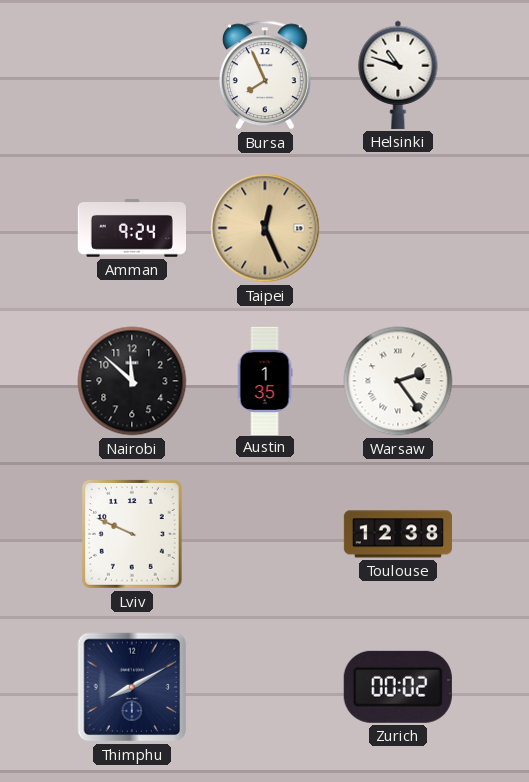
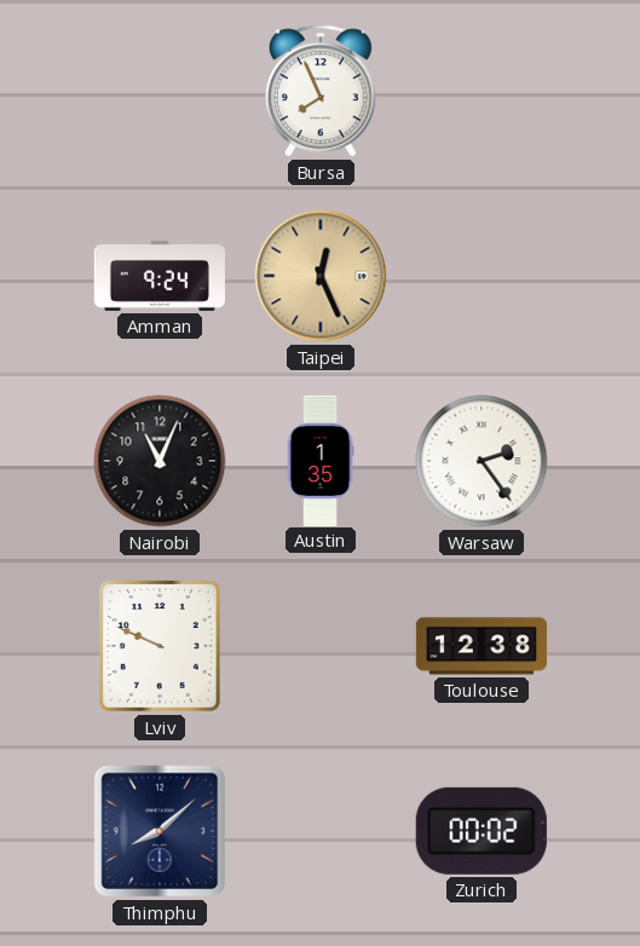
Helsinki: 10:48 -> none (398, 75)
Nairobi: 11:52 -> 11:04 (160, 461)
Thimphu: 8:10 -> 8:08 (160, 831)
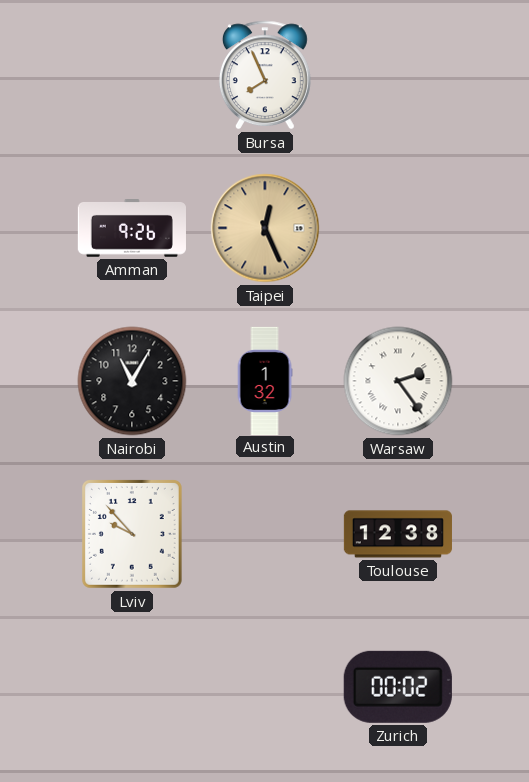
Amman: 9:24 -> 9:26 (132, 229)
Nairobi: 11:04 -> 11:05 (132, 381)
Austin: 1:35 -> 1:32 (265, 380)
Lviv: 9:49 -> 9:53 (132, 534)
Thimphu: 8:08 -> none (160, 831)
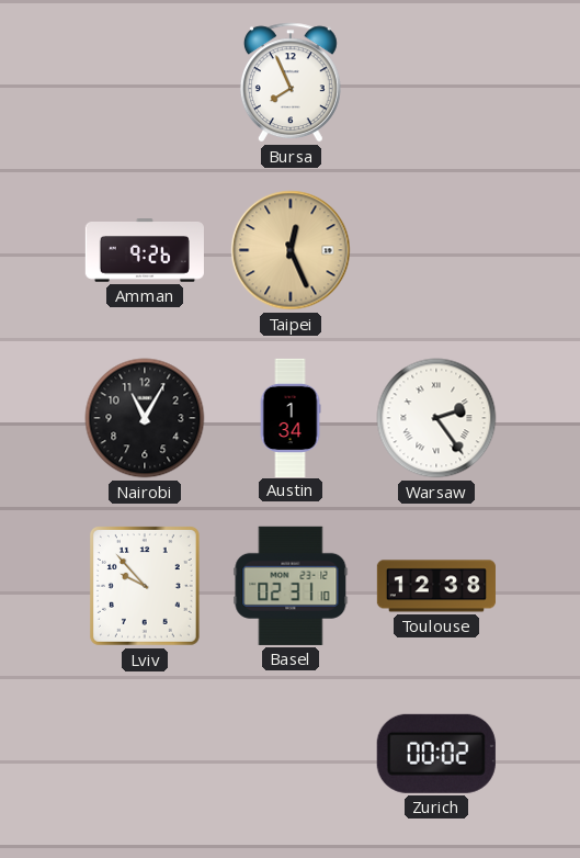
Austin: 1:32 -> 1:34 (291, 417)
Basel: none -> 02:31 (291, 586)
